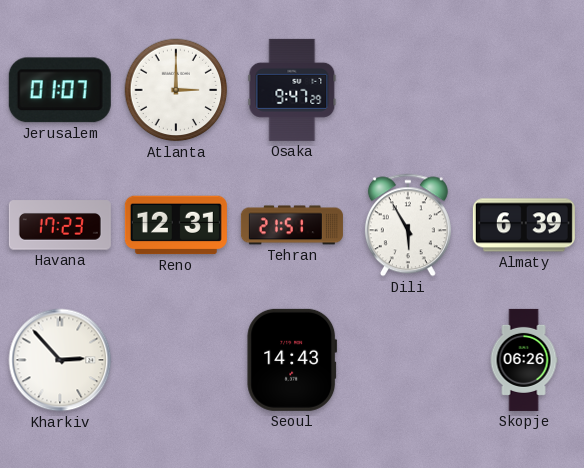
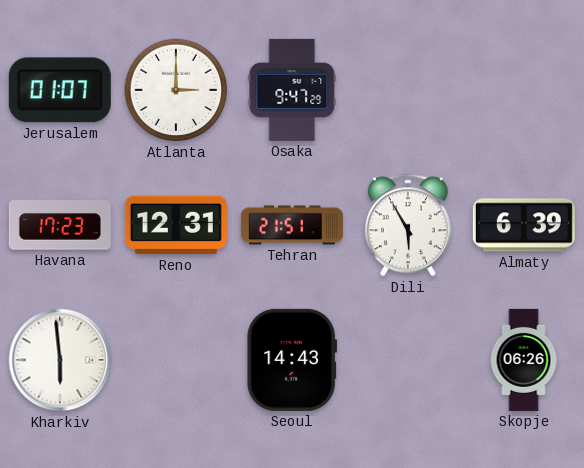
Kharkiv: 2:53 -> 5:59 (60, 360)
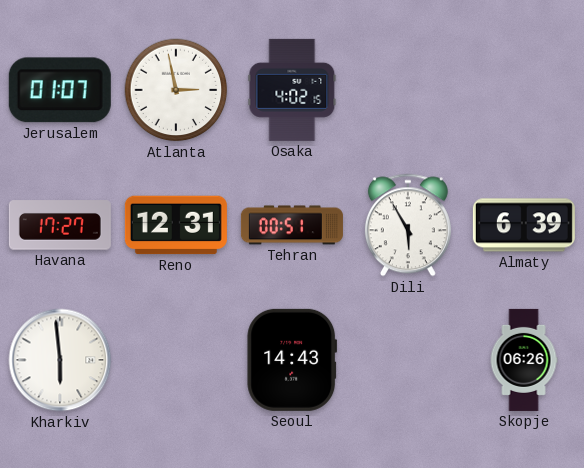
Atlanta: 3:00 -> 2:58 (176, 90)
Osaka: 9:47 -> 4:02 (292, 90)
Havana: 17:23 -> 17:27 (60, 225)
Tehran: 21:51 -> 00:51 (292, 225)
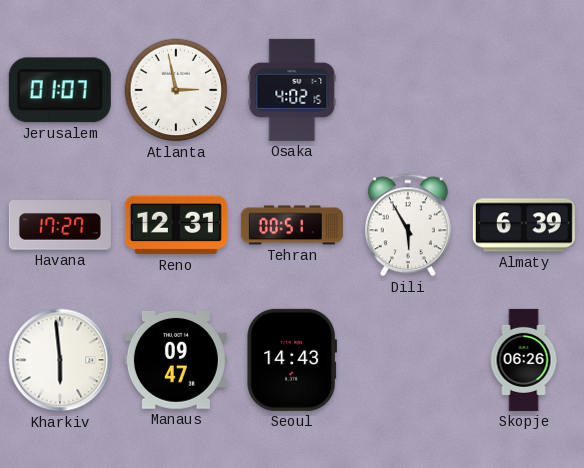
Manaus: none -> 09:47 (176, 361)
